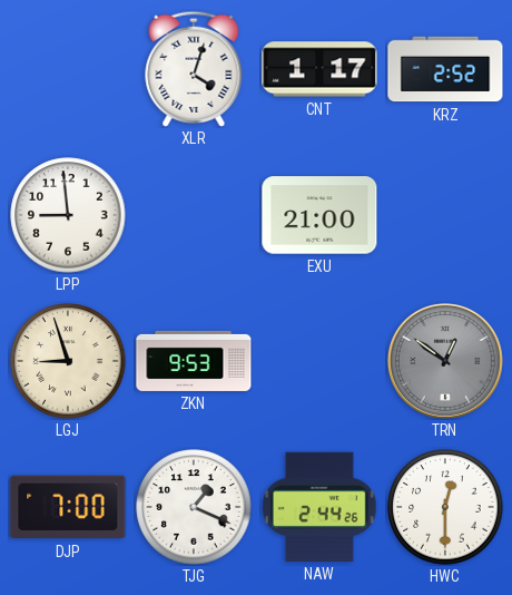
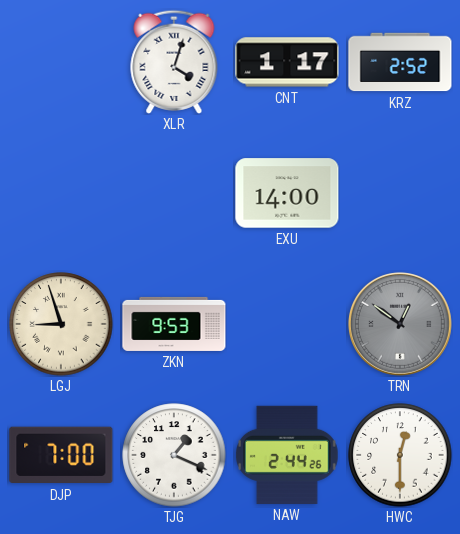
LPP: 8:59 -> none (68, 215)
EXU: 21:00 -> 14:00 (287, 193)
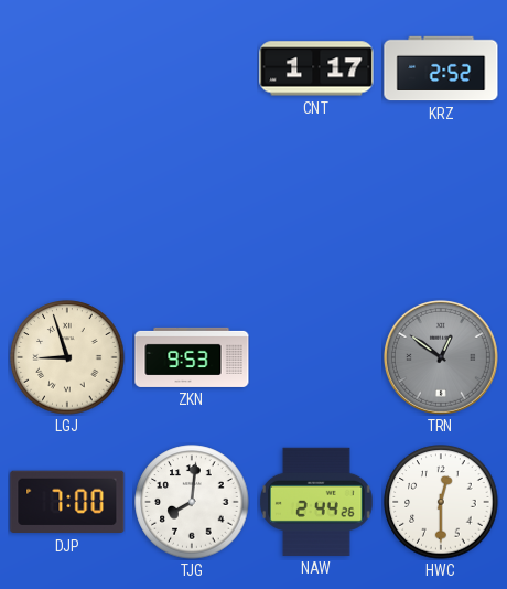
XLR: 4:03 -> none (174, 62)
EXU: 14:00 -> none (287, 193)
TJG: 1:19 -> 8:01 (192, 502)
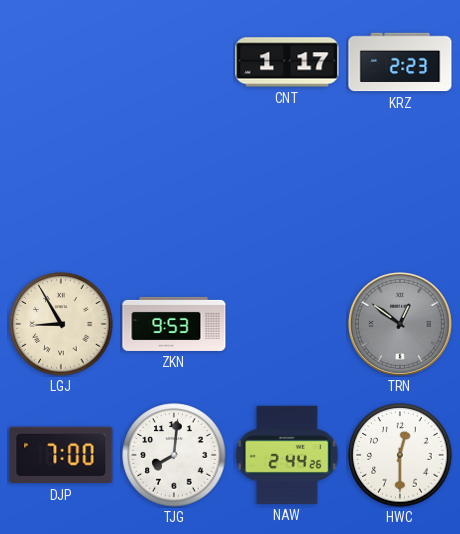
KRZ: 2:52 -> 2:23 (400, 62)
LGJ: 8:57 -> 8:55 (61, 324)
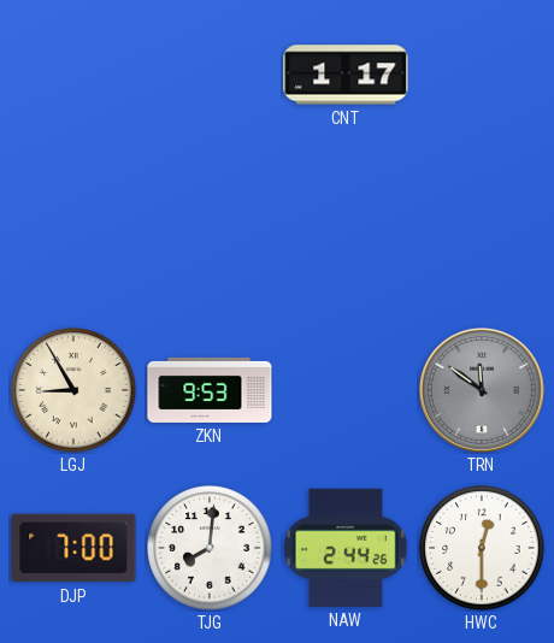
KRZ: 2:23 -> none (400, 62)
TRN: 12:51 -> 11:51 (482, 390)
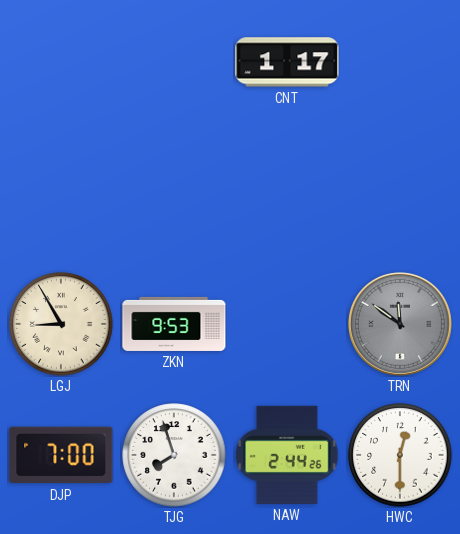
TJG: 8:01 -> 7:57 (174, 455)
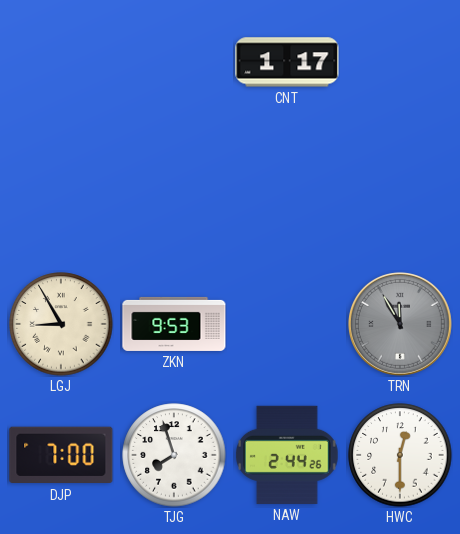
TRN: 11:51 -> 11:55 (400, 324)
